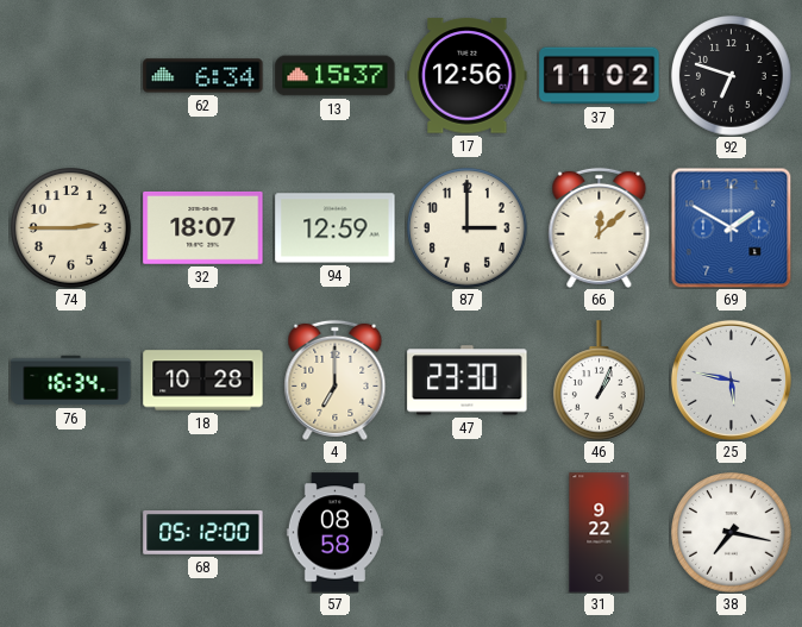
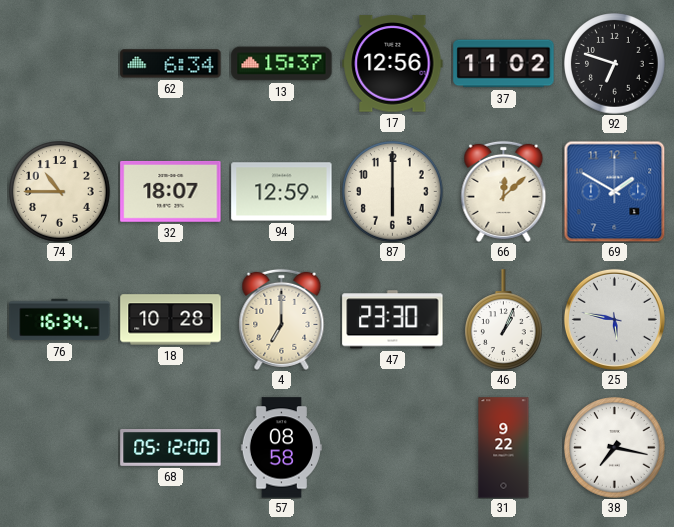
74: 2:45 -> 10:45 (60, 192)
87: 3:00 -> 6:00 (393, 192)
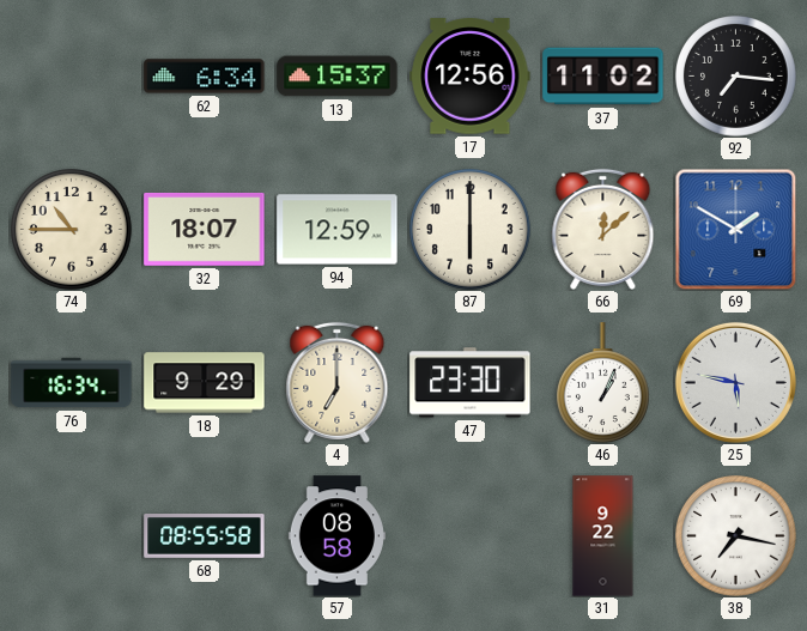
92: 6:48 -> 7:16 (736, 77)
18: 10:28 -> 9:29 (205, 383)
68: 05:12 -> 08:55 (205, 536)
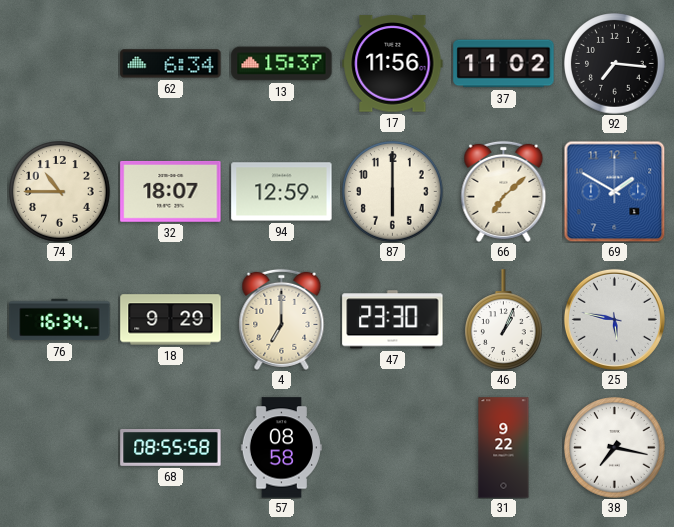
17: 12:56 -> 11:56 (393, 64)
66: 12:08 -> 7:08 (504, 191)
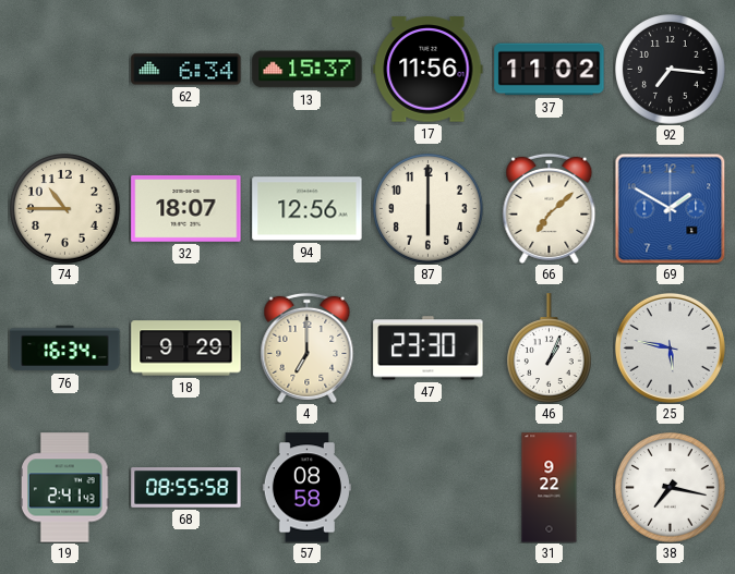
94: 12:59 -> 12:56 (308, 209)
19: none -> 2:41 (65, 488)
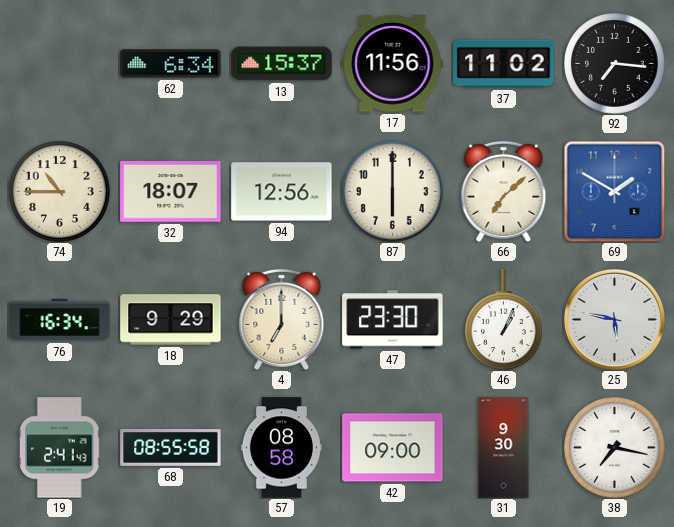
42: none -> 09:00 (393, 448)
31: 9:22 -> 9:30 (504, 448)
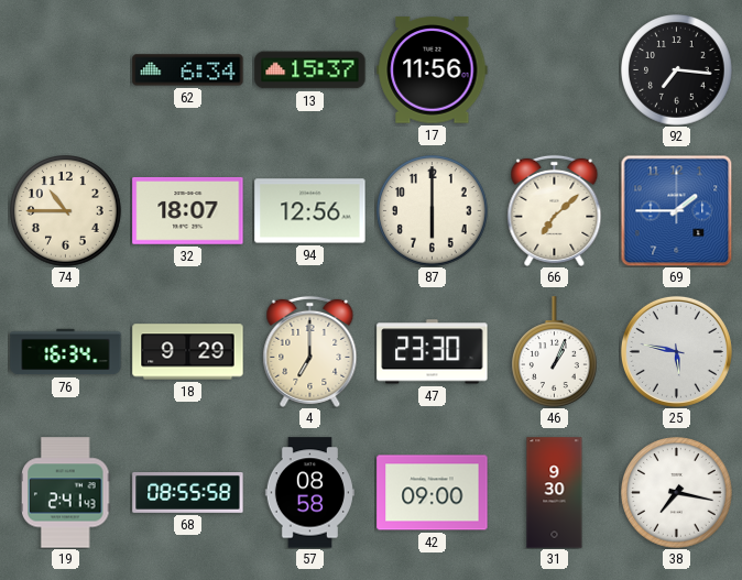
37: 11:02 -> none (504, 64)
69: 1:50 -> 1:45 (676, 210)
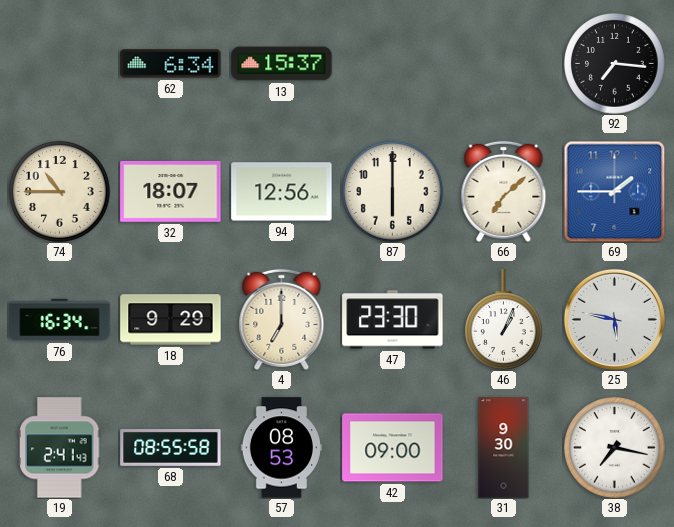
17: 11:56 -> none (433, 70)
57: 08:58 -> 08:53 (281, 448)
